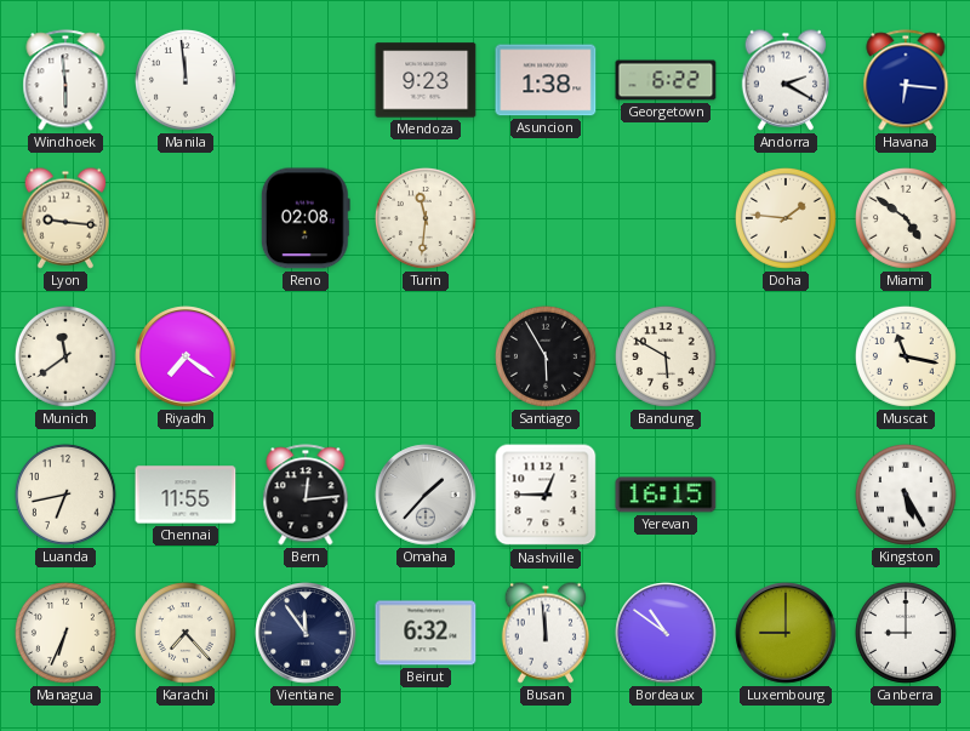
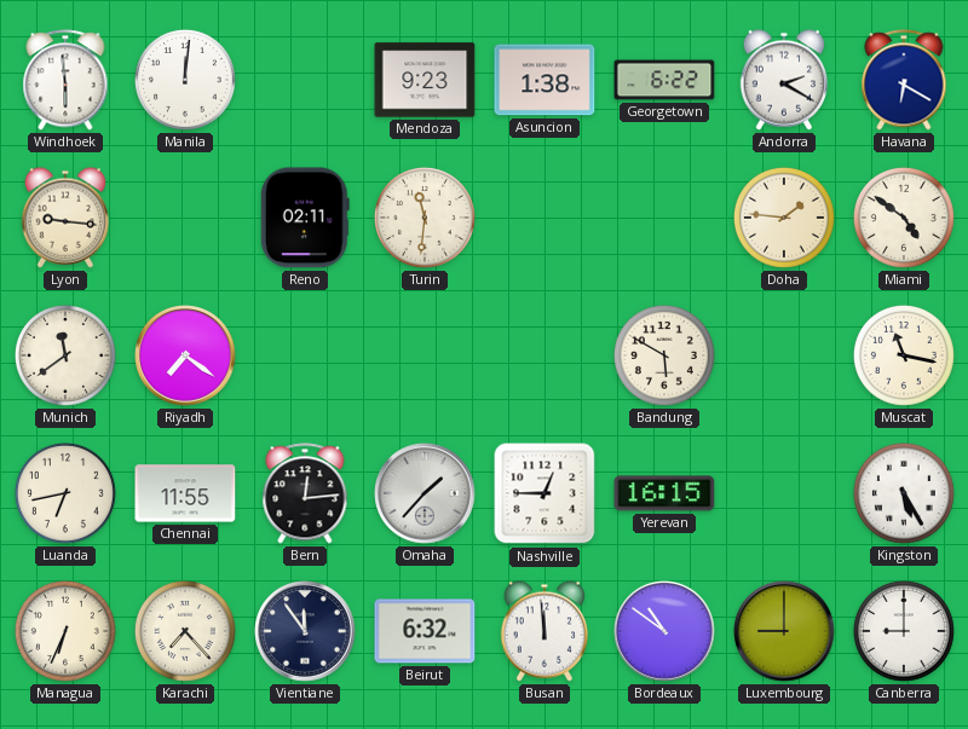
Manila: 11:59 -> 12:01 (185, 80)
Havana: 6:16 -> 6:20 (904, 80)
Reno: 02:08 -> 02:11 (305, 218)
Santiago: 5:55 -> none (546, 356)
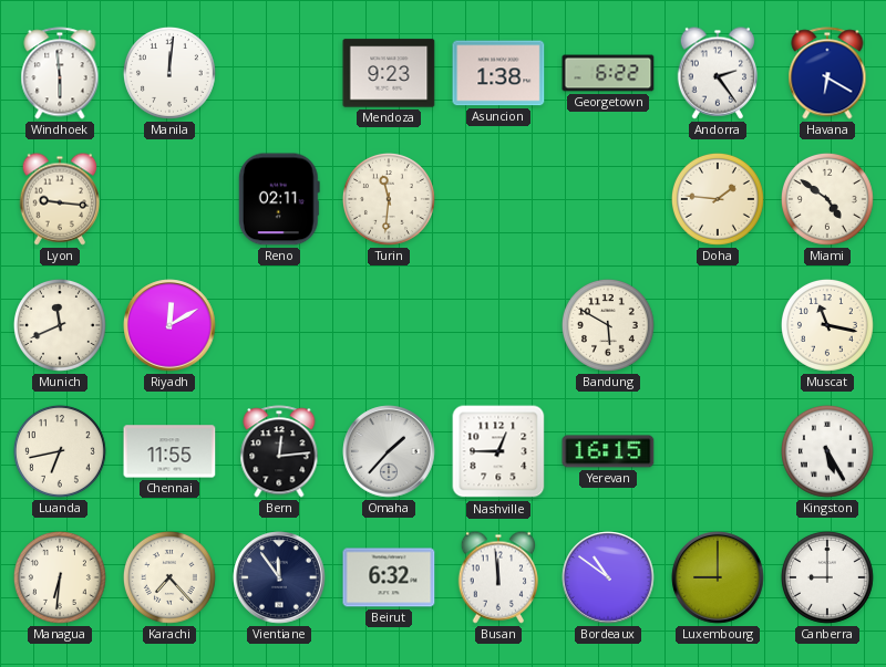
Andorra: 2:20 -> 2:24 (717, 73)
Munich: 11:39 -> 11:41 (60, 325)
Riyadh: 7:21 -> 12:10 (169, 325)
Managua: 6:34 -> 6:31 (60, 577)
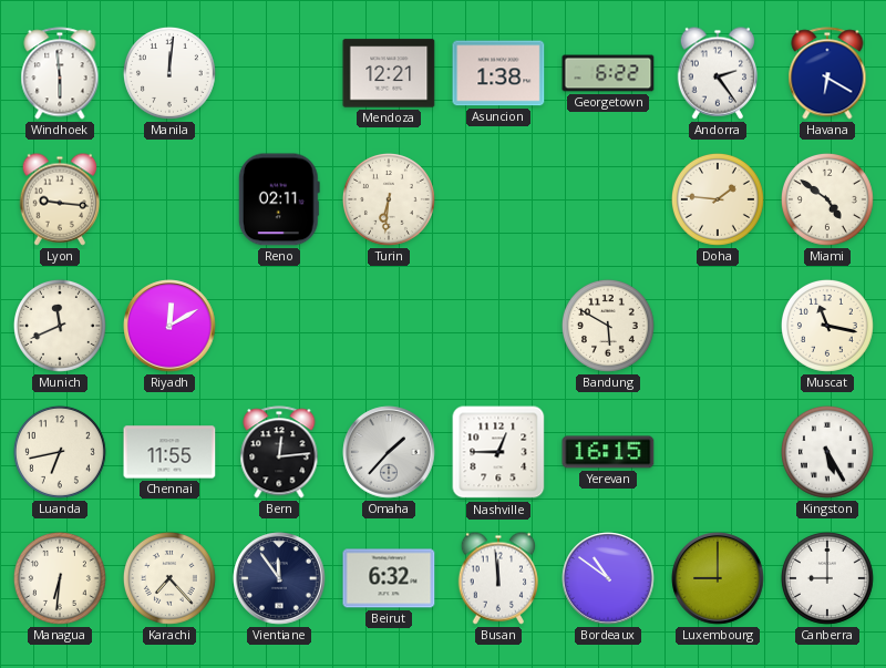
Mendoza: 9:23 -> 12:21 (389, 73)
Turin: 11:31 -> 6:31 (389, 199)
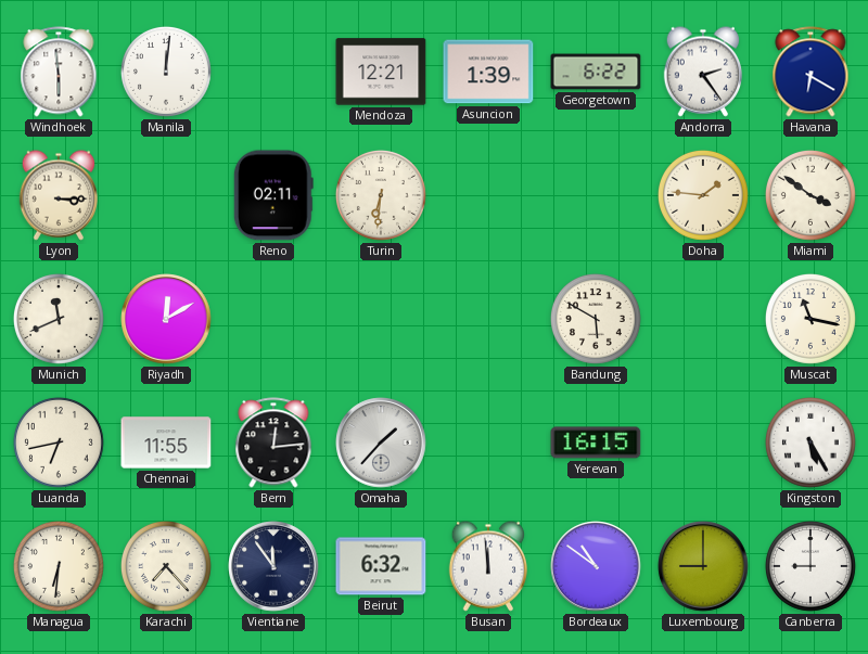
Asuncion: 1:38 -> 1:39 (488, 72)
Lyon: 9:16 -> 3:15 (58, 195)
Miami: 4:51 -> 3:51 (810, 195)
Nashville: 12:45 -> none (498, 452)
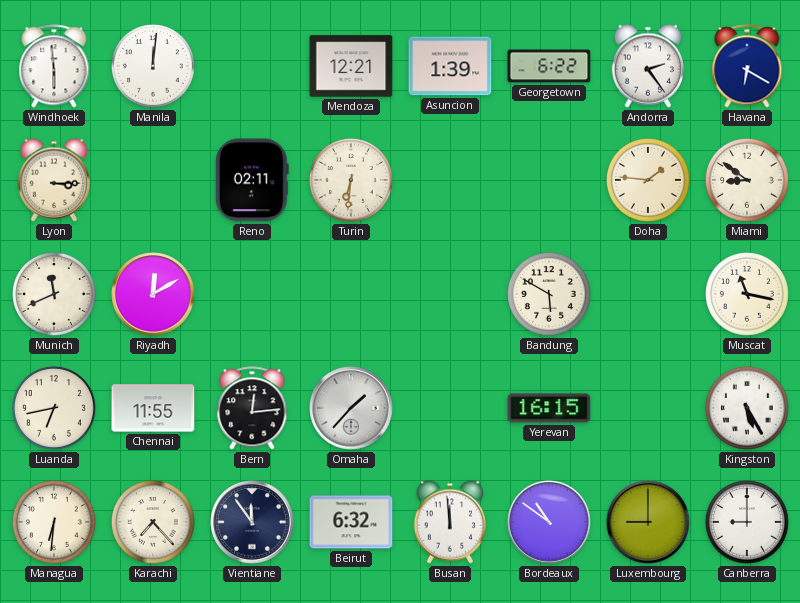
Miami: 3:51 -> 8:51 (747, 180)
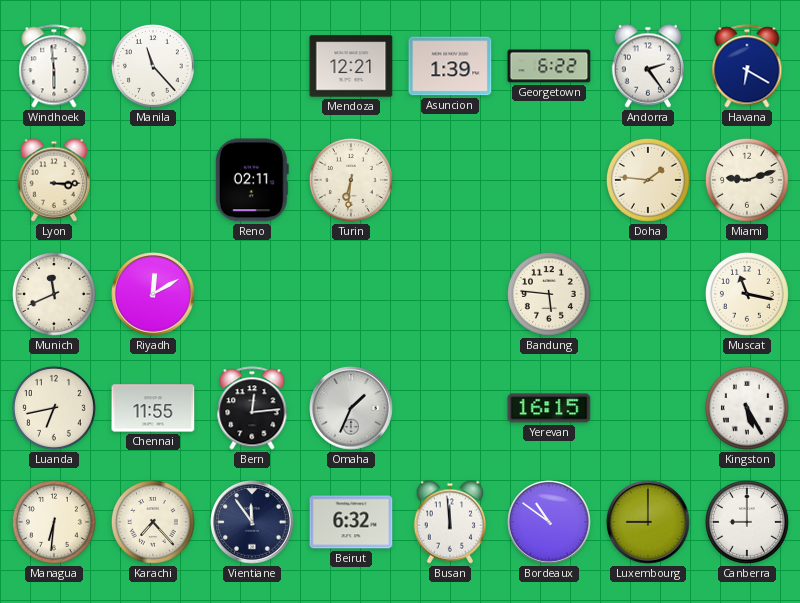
Manila: 12:01 -> 11:23 (153, 66)
Miami: 8:51 -> 9:12 (747, 180)
Bandung: 5:50 -> 5:46 (549, 294)
Omaha: 1:37 -> 1:34 (351, 408)
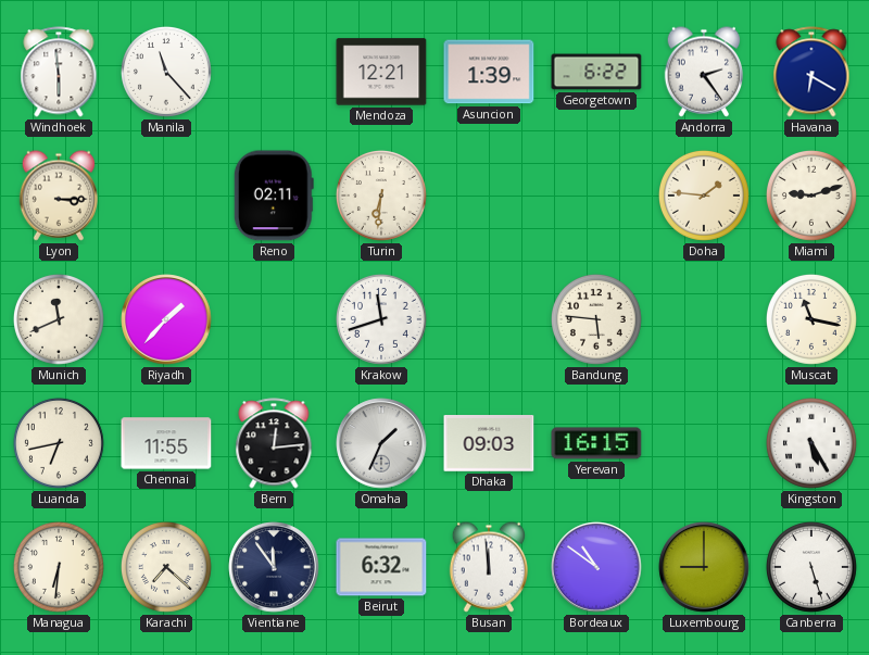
Riyadh: 12:10 -> 1:37 (166, 319)
Krakow: none -> 11:42 (381, 319)
Dhaka: none -> 09:03 (489, 444)
Karachi: 7:23 -> 7:22 (166, 567)
Canberra: 9:00 -> 5:27 (811, 567)
